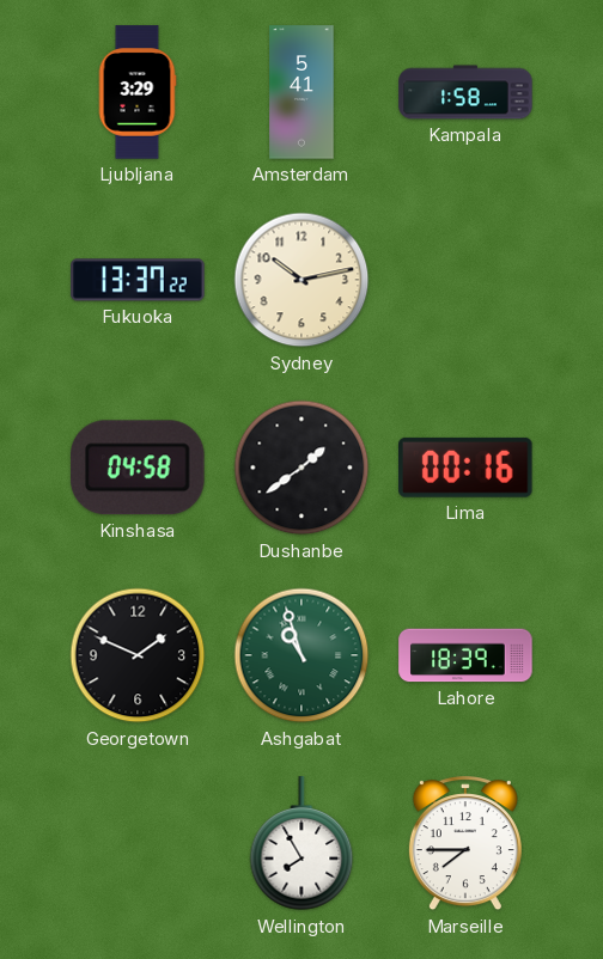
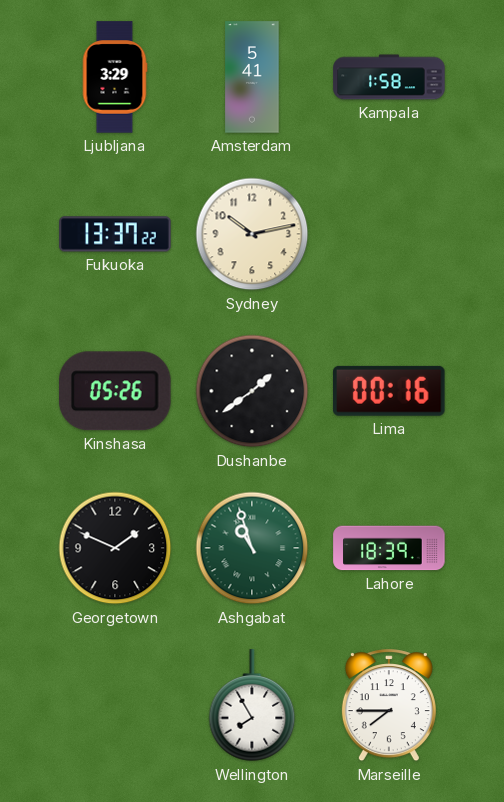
Kinshasa: 04:58 -> 05:26 (116, 391)
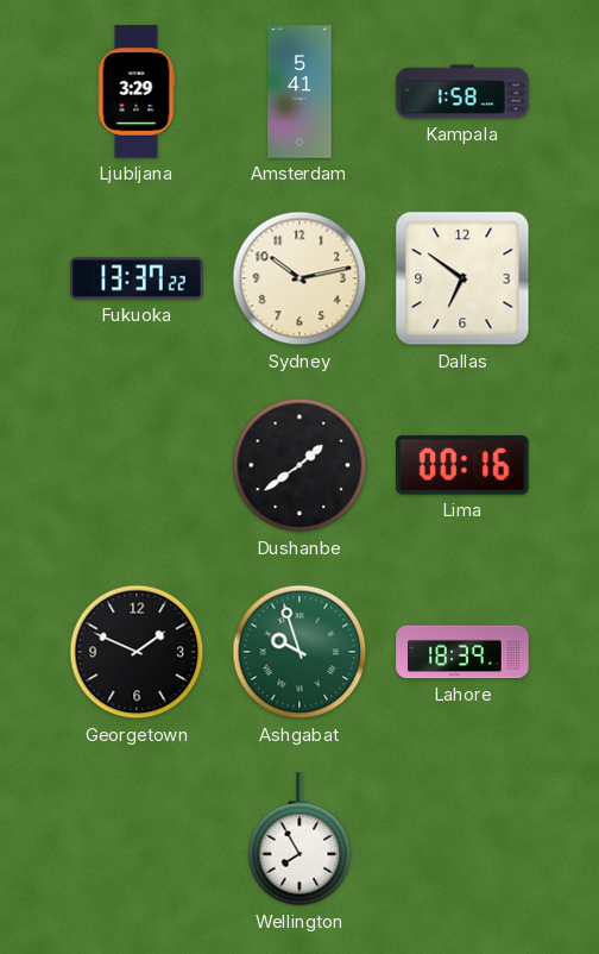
Dallas: none -> 6:51 (462, 278)
Kinshasa: 05:26 -> none (116, 391)
Ashgabat: 10:57 -> 9:57 (299, 652)
Marseille: 7:45 -> none (389, 706)
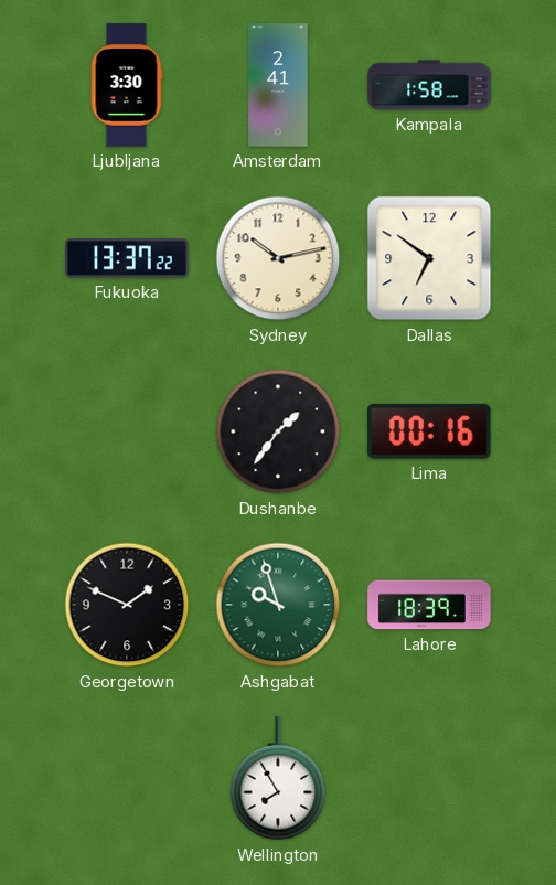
Ljubljana: 3:29 -> 3:30 (127, 85)
Amsterdam: 5:41 -> 2:41 (278, 85)
Dushanbe: 1:39 -> 1:36 (278, 431)
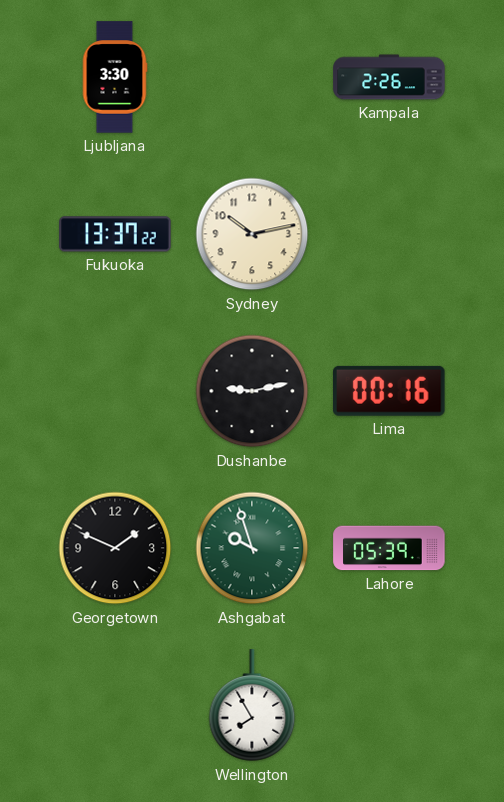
Amsterdam: 2:41 -> none (278, 85)
Kampala: 1:58 -> 2:26 (389, 77)
Dallas: 6:51 -> none (429, 258)
Dushanbe: 1:36 -> 9:13 (252, 391)
Lahore: 18:39 -> 05:39 (389, 548)
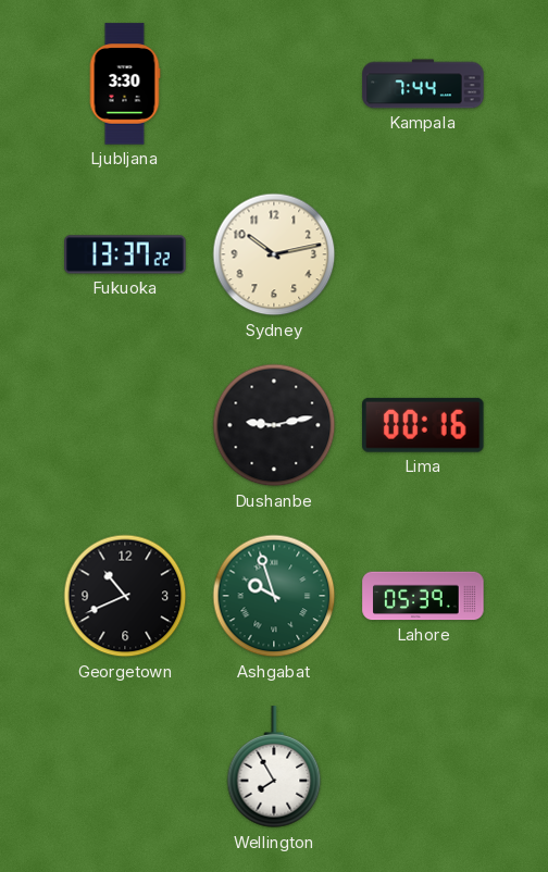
Kampala: 2:26 -> 7:44 (423, 84)
Georgetown: 1:49 -> 10:41 (125, 596)
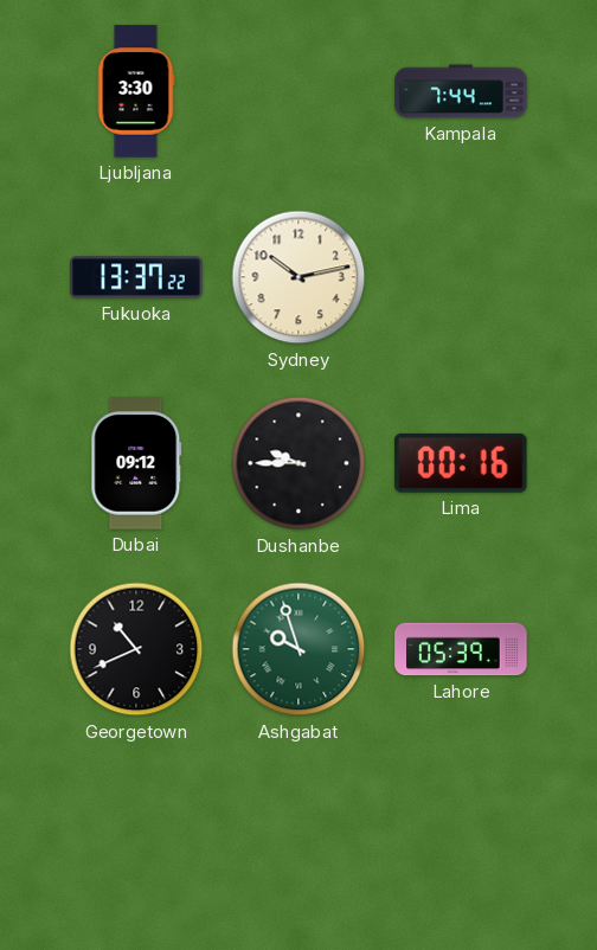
Dubai: none -> 09:12 (136, 463)
Dushanbe: 9:13 -> 9:45 (298, 463)
Wellington: 7:55 -> none (274, 768)
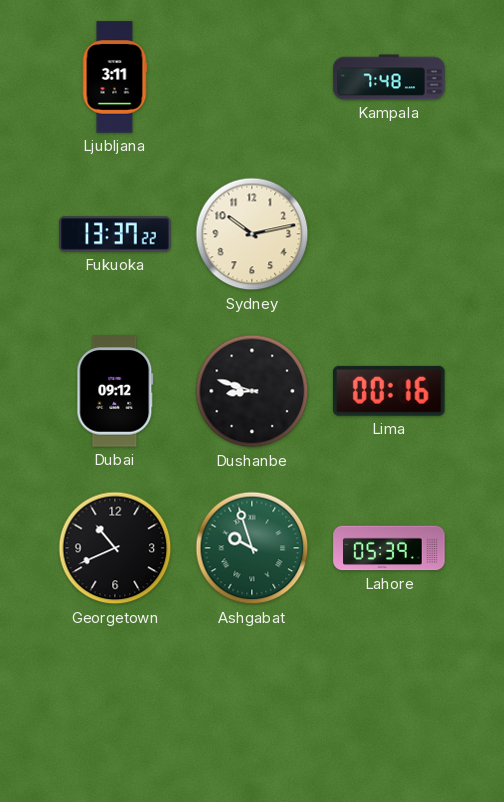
Ljubljana: 3:30 -> 3:11 (115, 77)
Kampala: 7:44 -> 7:48 (389, 77)
Dushanbe: 9:45 -> 8:48 (252, 391)
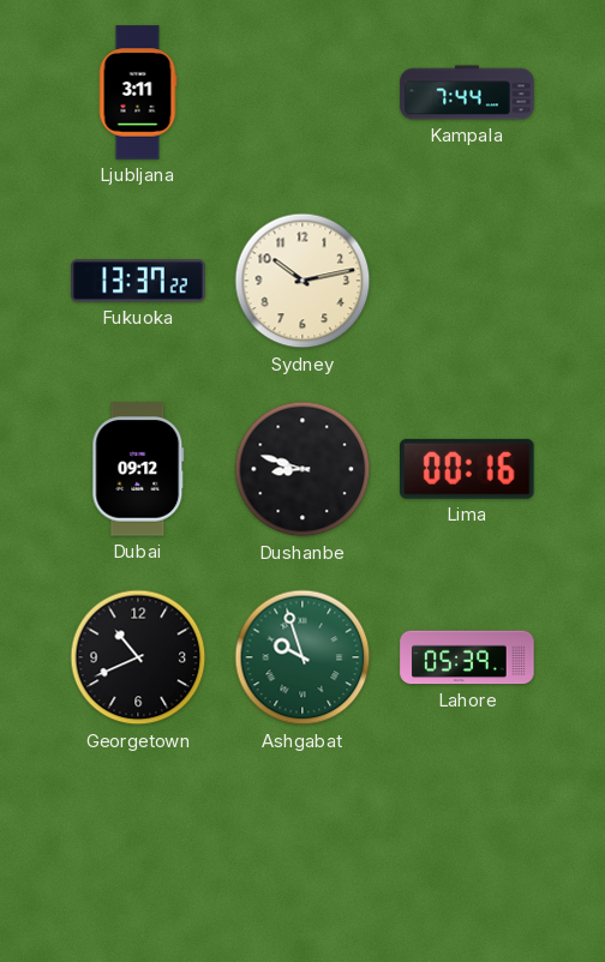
Kampala: 7:48 -> 7:44 (467, 92)
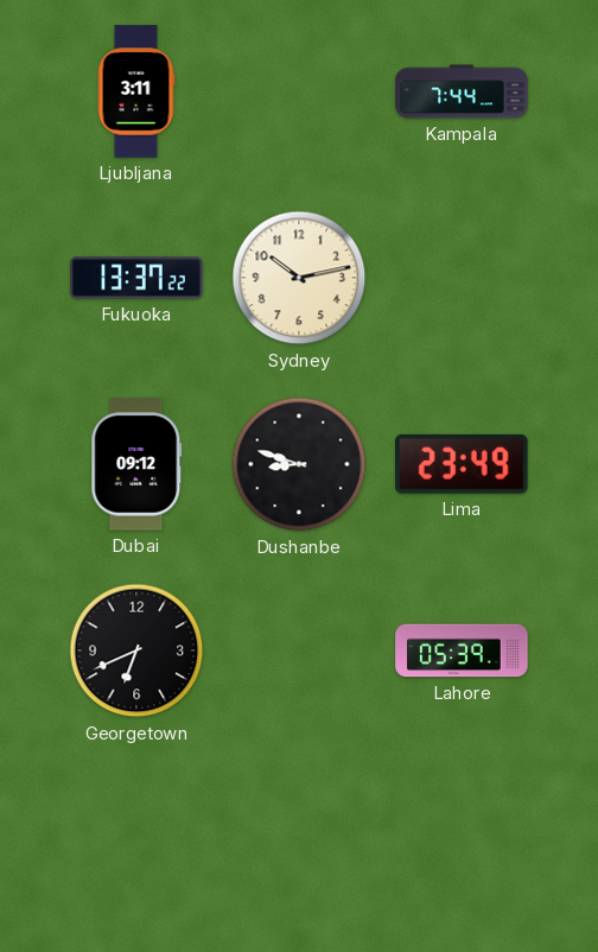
Lima: 00:16 -> 23:49 (463, 464)
Georgetown: 10:41 -> 6:41 (136, 650)
Ashgabat: 9:57 -> none (302, 657)
